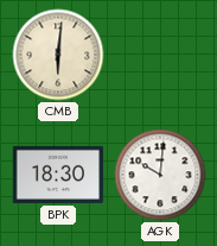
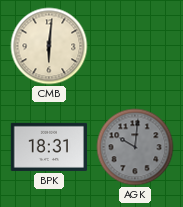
BPK: 18:30 -> 18:31 (49, 147)
AGK dial: white -> grey (135, 147)
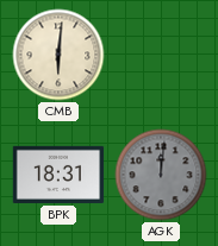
AGK: 10:01 -> 12:01 (161, 175)
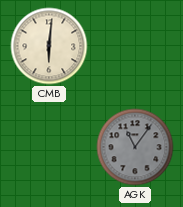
BPK: 18:31 -> none (58, 175)
AGK: 12:01 -> 11:06 (135, 147)
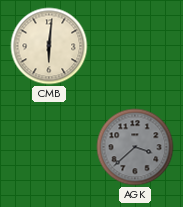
AGK: 11:06 -> 3:38 (135, 147)
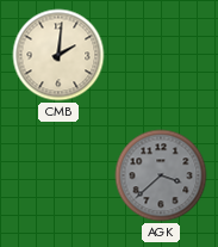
CMB: 6:01 -> 2:01 (58, 55)
